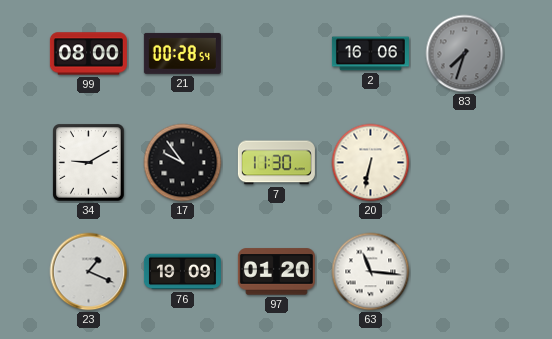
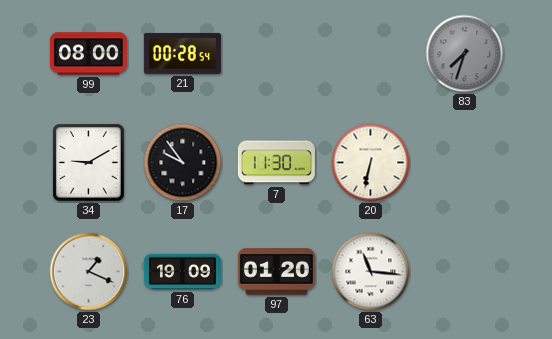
2: 16:06 -> none (370, 54)
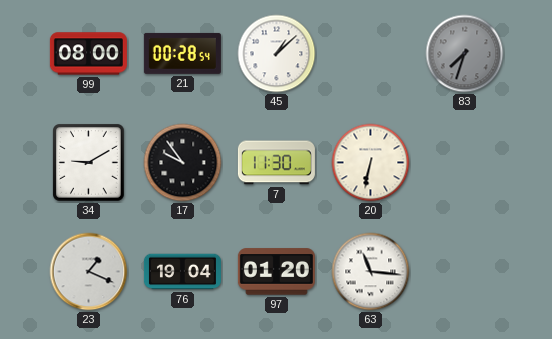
45: none -> 1:08 (277, 54)
76: 19:09 -> 19:04 (182, 272)
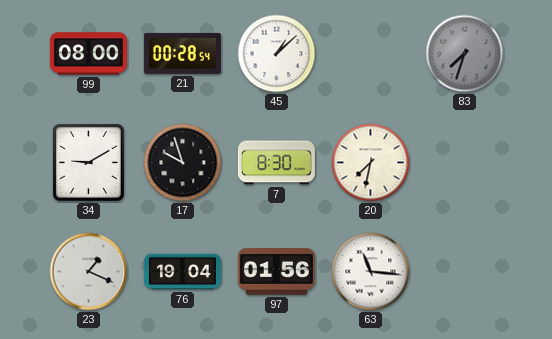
17: 9:54 -> 9:57 (183, 163)
7: 11:30 -> 8:30 (276, 163)
20: 6:32 -> 7:32 (371, 163)
97: 01:20 -> 01:56 (276, 272)
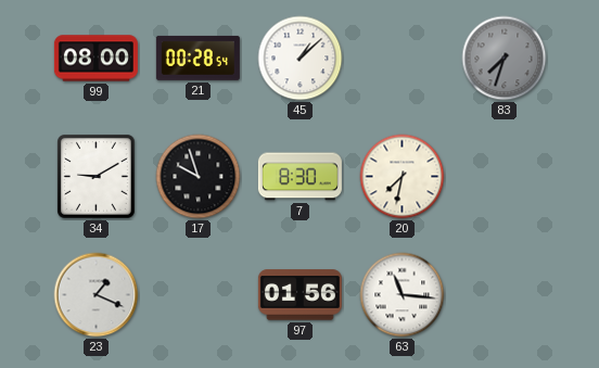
76: 19:04 -> none (182, 272)
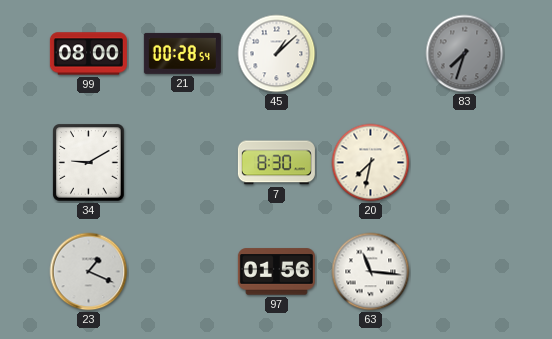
17: 9:57 -> none (199, 177)
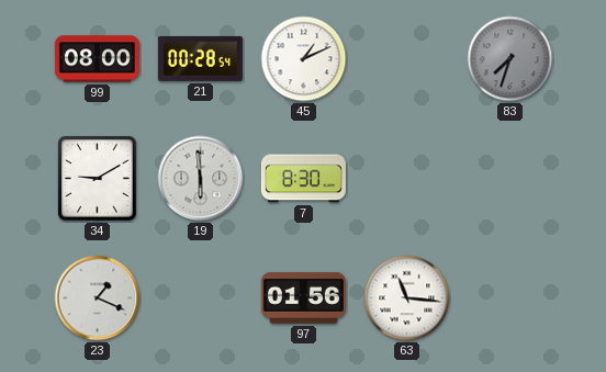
45: 1:08 -> 1:11 (304, 59)
19: none -> 5:59 (201, 179)
20: 7:32 -> none (371, 163)
